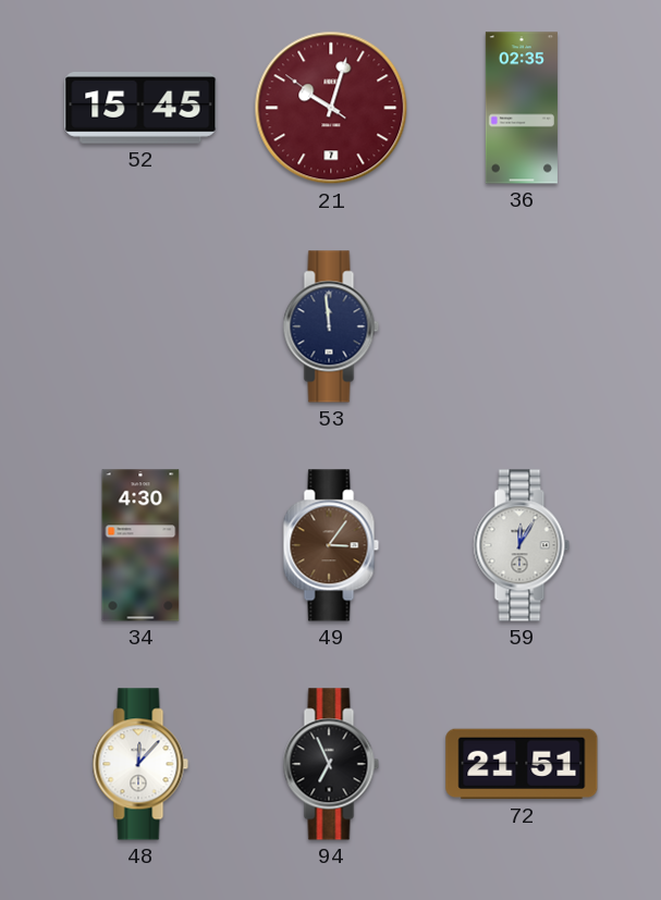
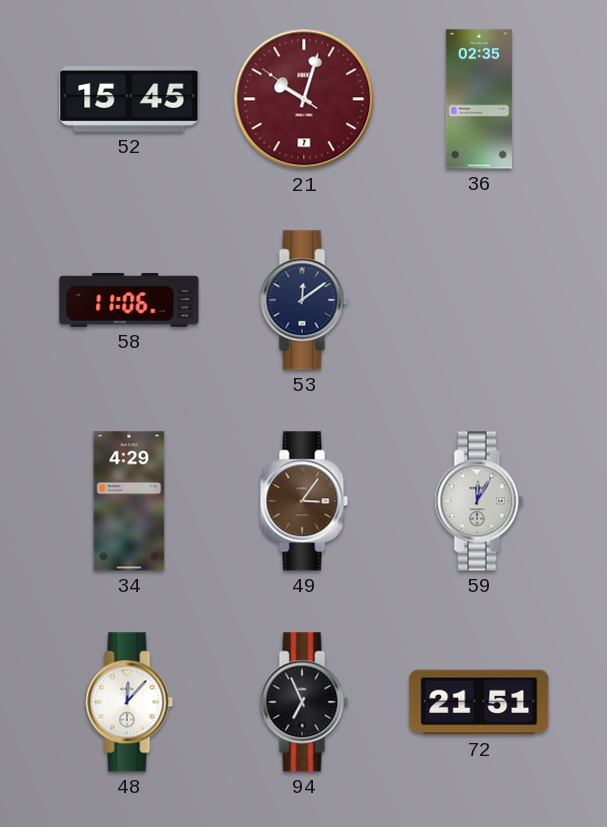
58: none -> 11:06 (129, 300)
53: 11:59 -> 12:09 (304, 300)
34: 4:30 -> 4:29 (129, 501)
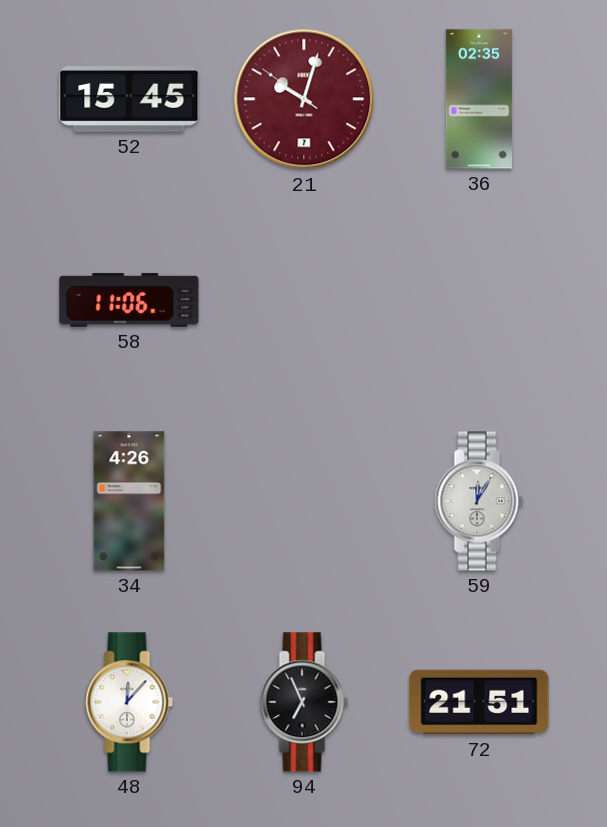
53: 12:09 -> none (304, 300)
34: 4:29 -> 4:26 (129, 501)
49: 3:06 -> none (304, 501)
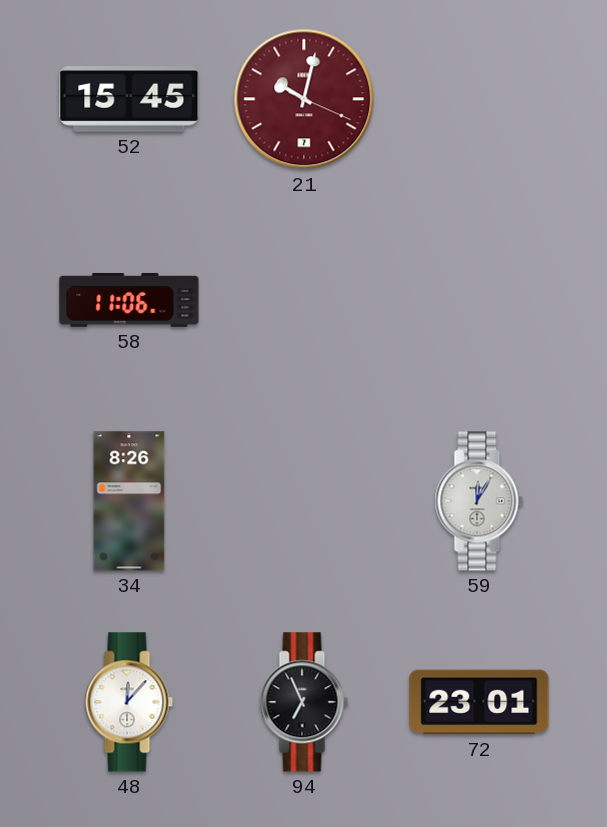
21: 10:02:51 -> 10:02:19 (304, 99)
36: 02:35 -> none (479, 99)
34: 4:26 -> 8:26 (129, 501)
72: 21:51 -> 23:01 (479, 702)
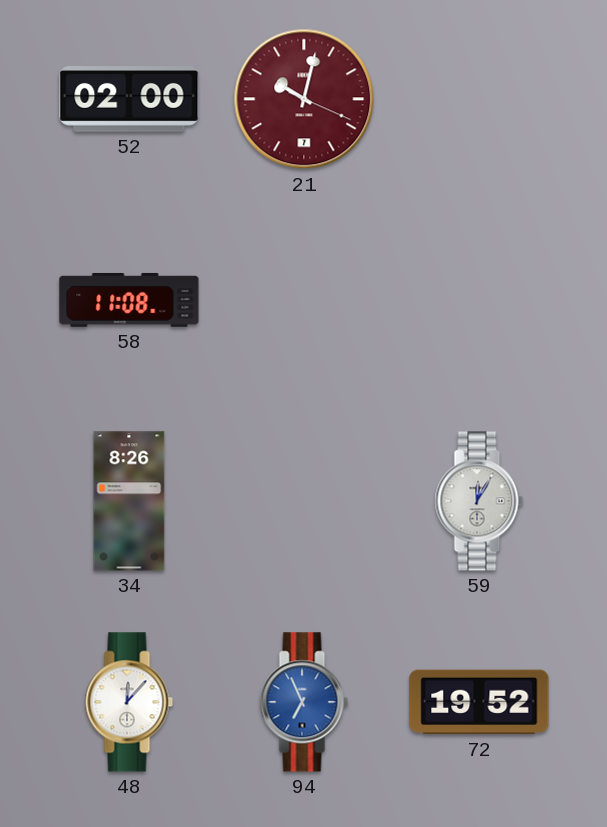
52: 15:45 -> 02:00 (129, 100)
58: 11:06 -> 11:08 (129, 300)
94 dial: black -> blue (304, 702)
72: 23:01 -> 19:52 (479, 702)
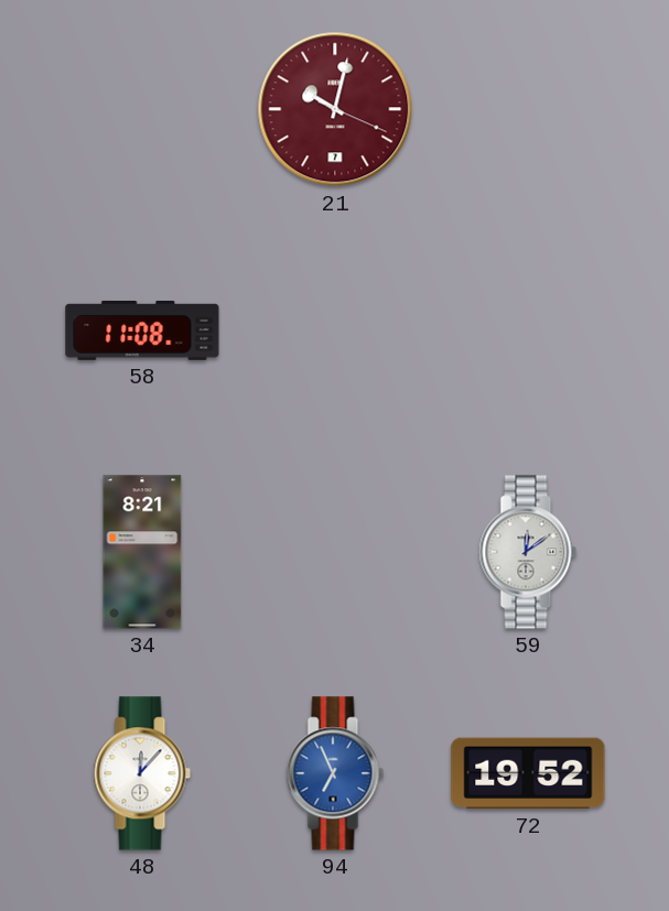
52: 02:00 -> none (129, 100)
34: 8:26 -> 8:21 (142, 552)
59: 12:05 -> 12:09 (528, 552)
